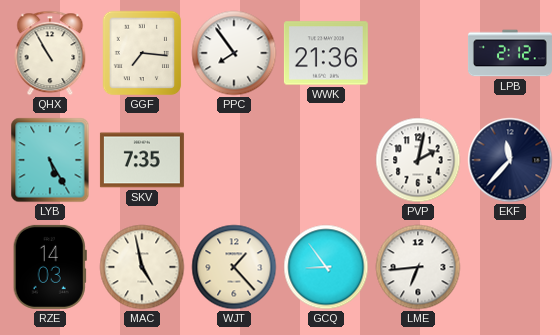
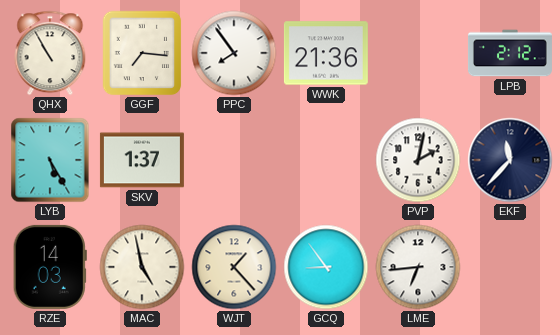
SKV: 7:35 -> 1:37 (142, 160)
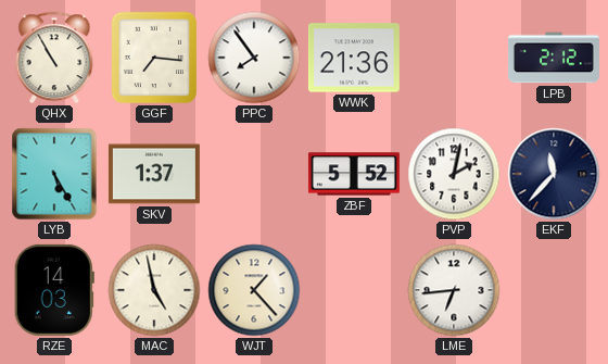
ZBF: none -> 5:52 (354, 174)
GCQ: 8:54 -> none (326, 267)
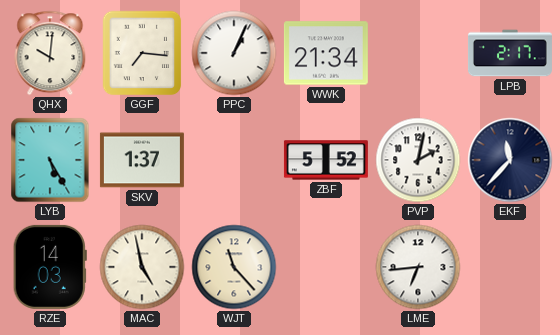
QHX: 10:55 -> 10:01 (50, 53)
PPC: 7:54 -> 1:04 (234, 53)
WWK: 21:36 -> 21:34 (326, 53)
LPB: 2:12 -> 2:17 (510, 53)
WJT: 1:23 -> 11:23 (234, 267)
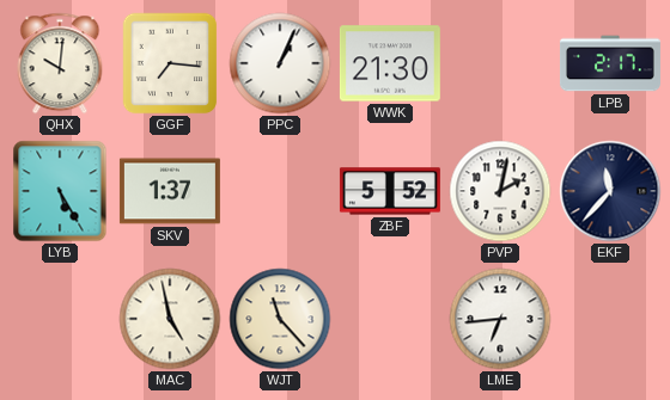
WWK: 21:34 -> 21:30 (390, 63)
RZE: 14:03 -> none (50, 267)
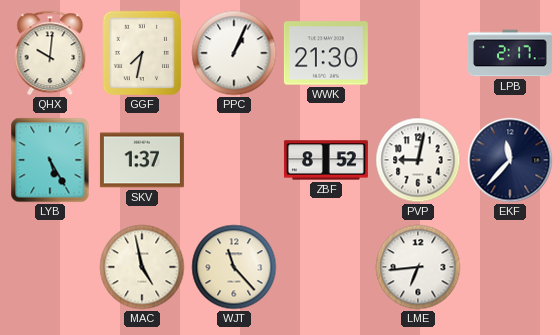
GGF: 7:16 -> 7:32 (142, 53)
ZBF: 5:52 -> 8:52 (326, 160)
PVP: 2:02 -> 9:02 (418, 160)
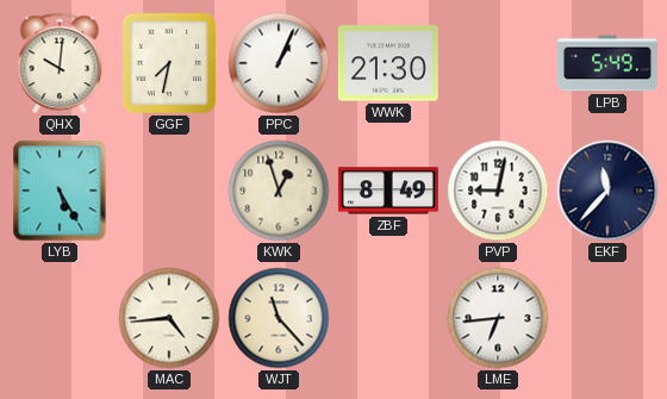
LPB: 2:17 -> 5:49 (607, 63)
SKV: 1:37 -> none (142, 160)
KWK: none -> 12:57 (279, 191)
ZBF: 8:52 -> 8:49 (388, 191)
MAC: 4:58 -> 4:44 (169, 318)
